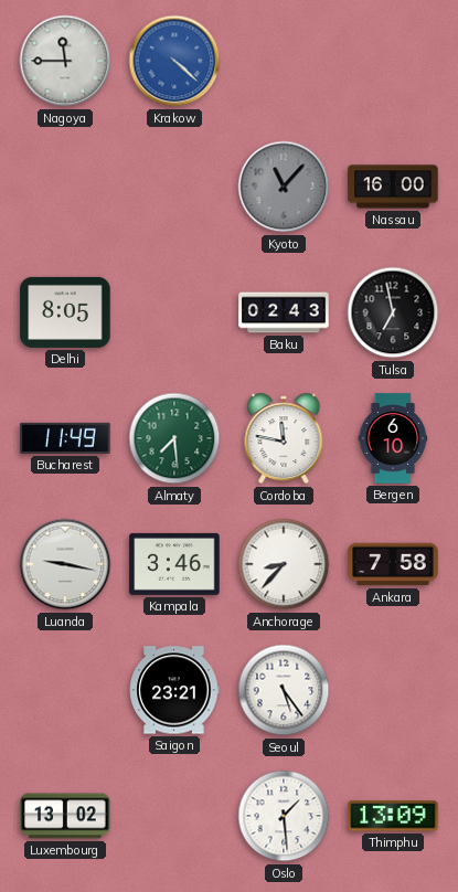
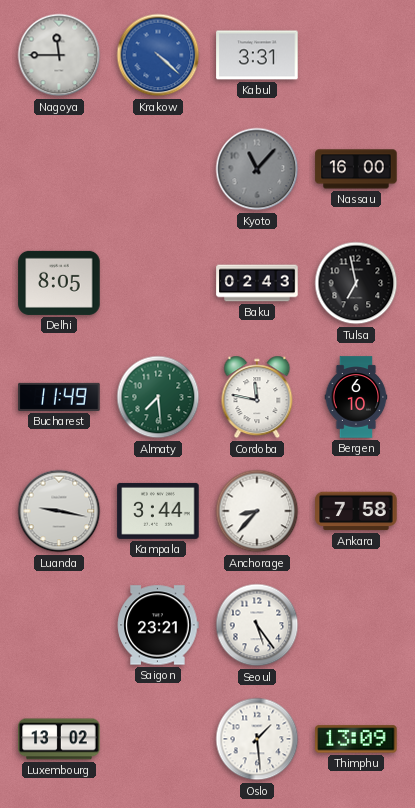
Kabul: none -> 3:31 (257, 55)
Kampala: 3:46 -> 3:44 (158, 511)
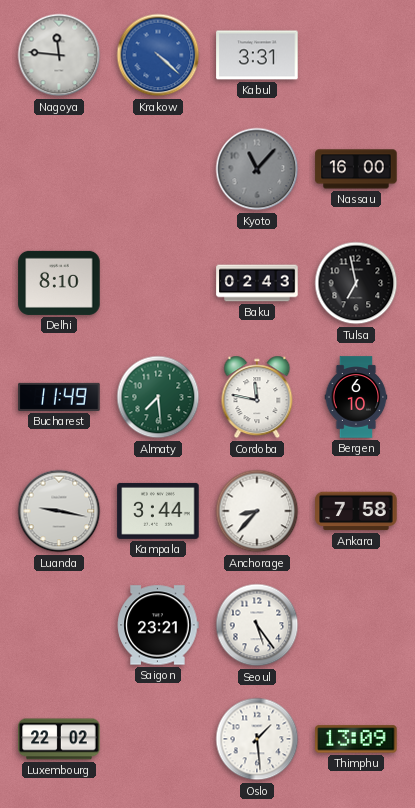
Nagoya: 11:45 -> 11:46 (59, 55)
Delhi: 8:05 -> 8:10 (59, 283)
Luxembourg: 13:02 -> 22:02 (59, 739)
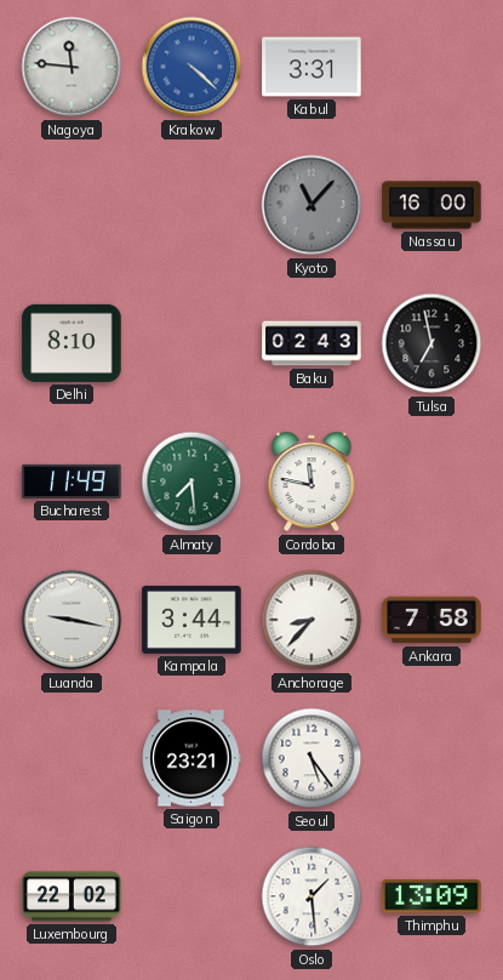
Bergen: 6:10 -> none (356, 397)
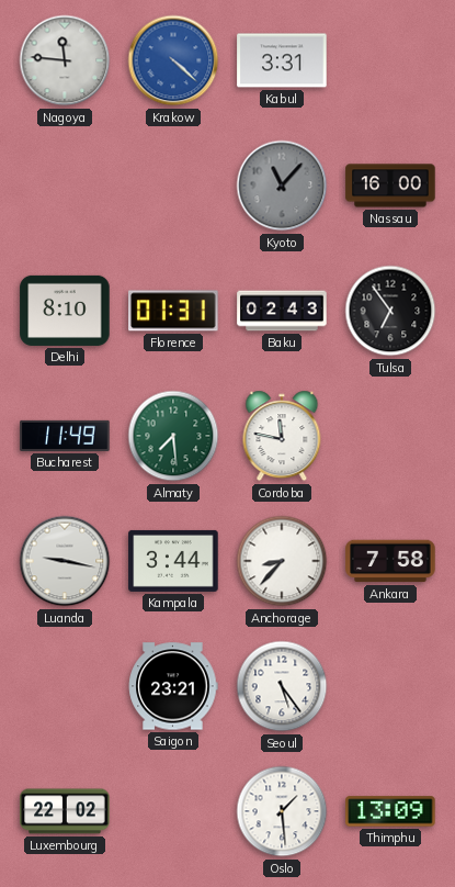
Florence: none -> 01:31 (173, 311)
Tulsa: 6:58 -> 6:54 (390, 311)
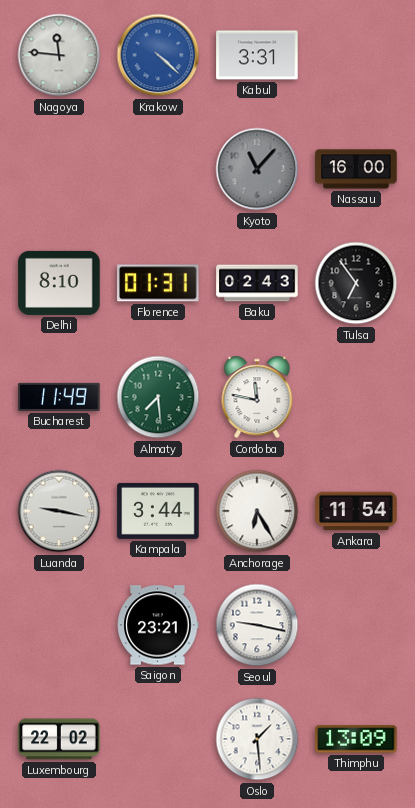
Anchorage: 8:37 -> 6:25 (257, 511)
Ankara: 7:58 -> 11:54 (356, 511)
Seoul: 5:24 -> 9:17 (257, 625)
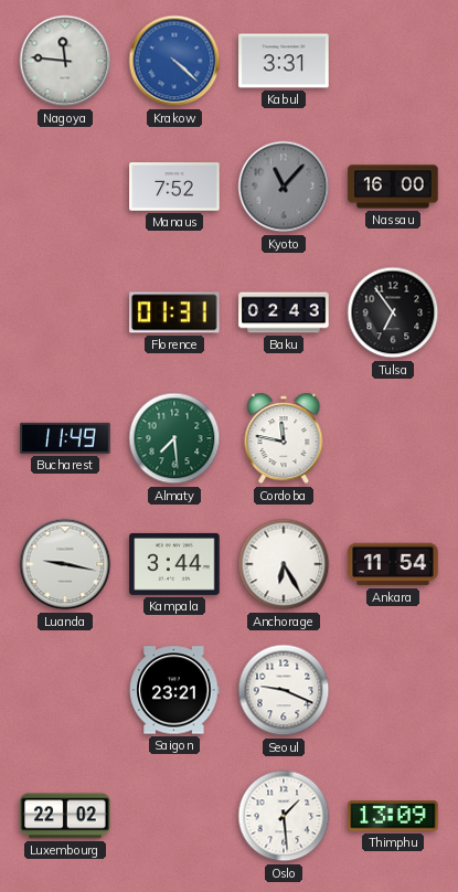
Manaus: none -> 7:52 (174, 187)
Delhi: 8:10 -> none (59, 283)
Seoul: 9:17 -> 9:19 (284, 690)
